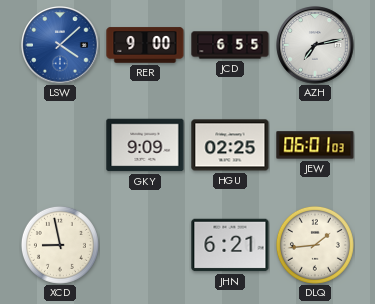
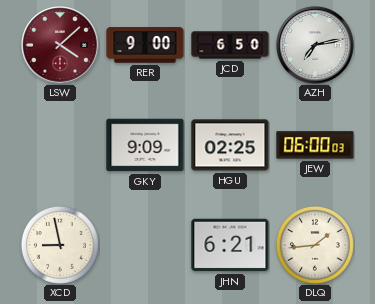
LSW dial: blue -> burgundy (60, 45)
JCD: 6:55 -> 6:50 (230, 45)
JEW: 06:01 -> 06:00 (315, 145)
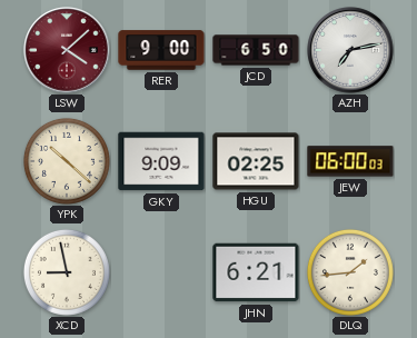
YPK: none -> 10:22 (67, 161)
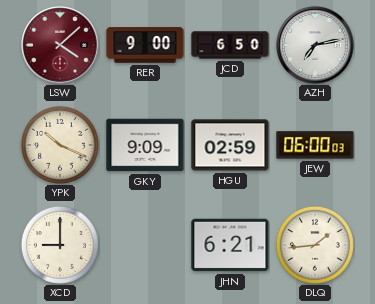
YPK: 10:22 -> 10:19 (60, 145)
HGU: 02:25 -> 02:59 (230, 145)
XCD: 8:58 -> 9:00 (60, 245)
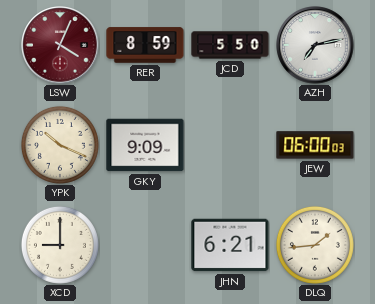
LSW: 4:08 -> 4:04 (60, 45)
RER: 9:00 -> 8:59 (145, 45)
JCD: 6:50 -> 5:50 (230, 45)
HGU: 02:59 -> none (230, 145)
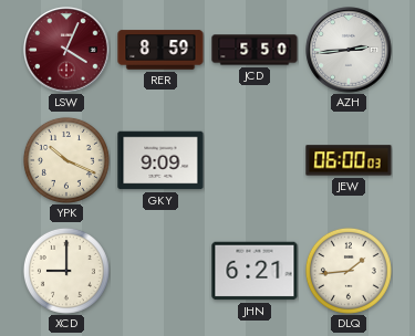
AZH: 7:13 -> 2:44 (349, 50)
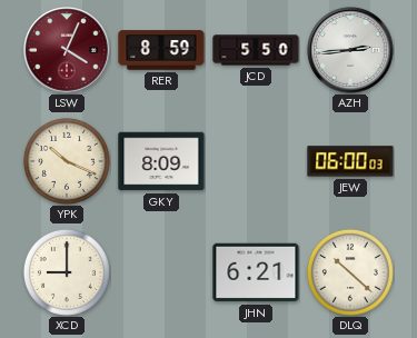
GKY: 9:09 -> 8:09 (161, 161)
DLQ: 1:44 -> 10:22 (350, 272)
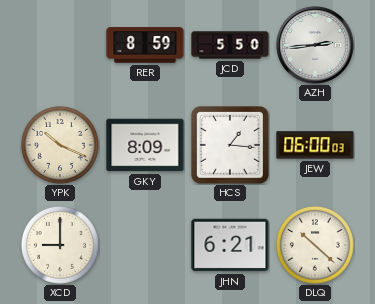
LSW: 4:04 -> none (67, 50)
HCS: none -> 1:16 (230, 145)
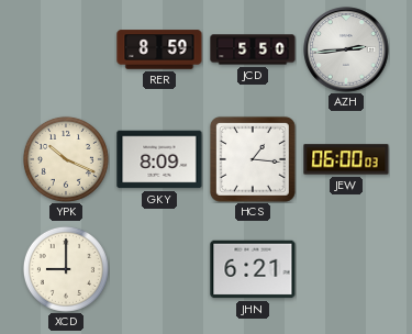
DLQ: 10:22 -> none (315, 245)
